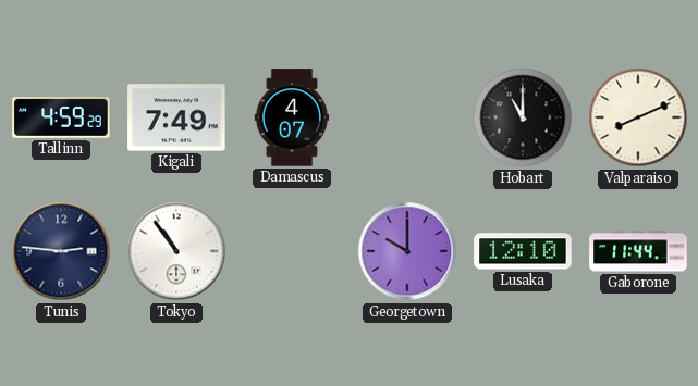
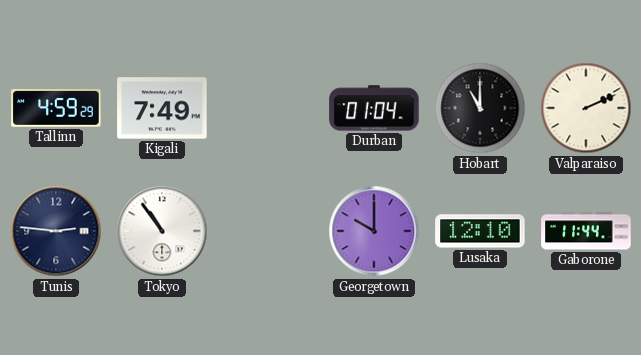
Damascus: 4:07 -> none (292, 117)
Durban: none -> 01:04 (374, 108)
Valparaiso: 8:11 -> 2:11 (586, 108)
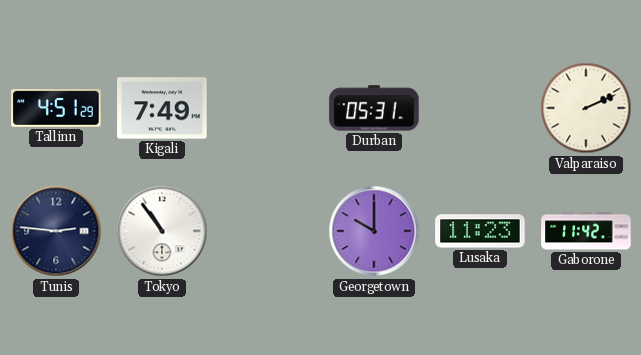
Tallinn: 4:59 -> 4:51 (56, 109)
Durban: 01:04 -> 05:31 (374, 108)
Hobart: 11:00 -> none (480, 108)
Lusaka: 12:10 -> 11:23 (480, 231)
Gaborone: 11:44 -> 11:42 (586, 231)
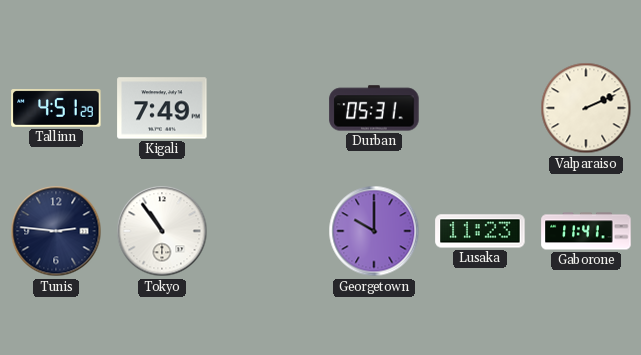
Gaborone: 11:42 -> 11:41 (586, 231)
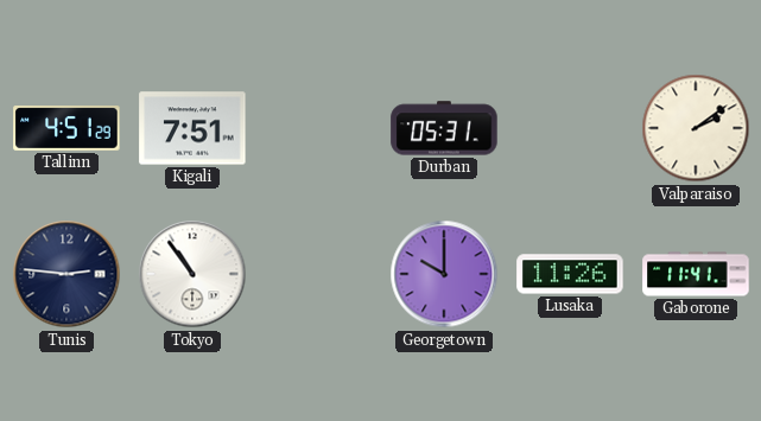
Kigali: 7:49 -> 7:51 (192, 128)
Valparaiso: 2:11 -> 2:09 (696, 128)
Lusaka: 11:23 -> 11:26 (570, 274)
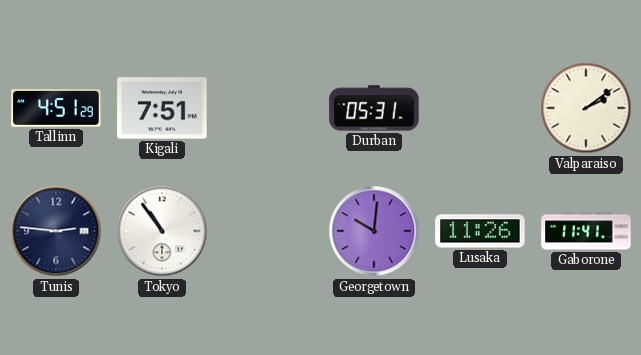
Georgetown: 10:00 -> 10:01 (374, 231)
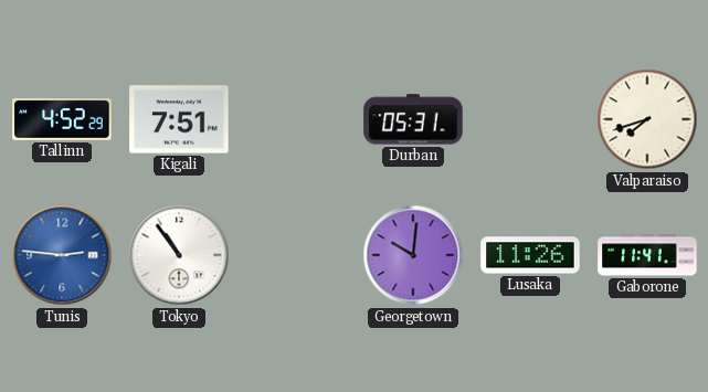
Tallinn: 4:51 -> 4:52 (62, 120)
Valparaiso: 2:09 -> 7:42 (647, 119)
Tunis dial: navy -> blue (62, 255)
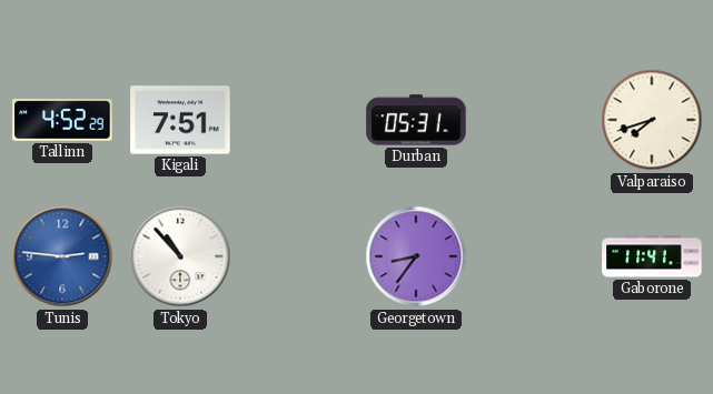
Tokyo: 10:54 -> 10:53 (180, 256)
Georgetown: 10:01 -> 8:36 (416, 256)
Lusaka: 11:26 -> none (530, 255)
